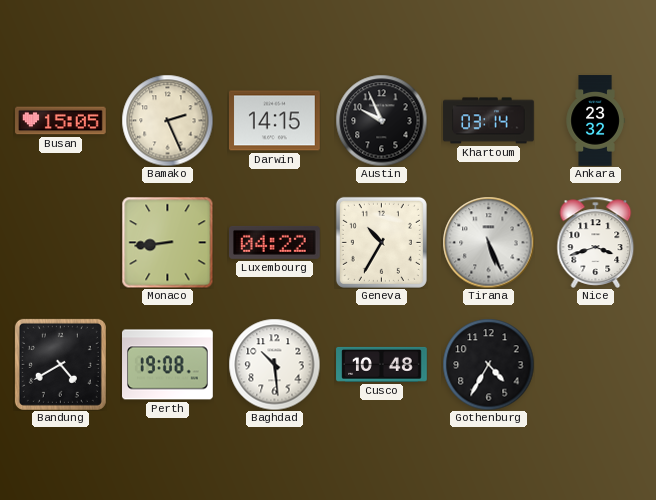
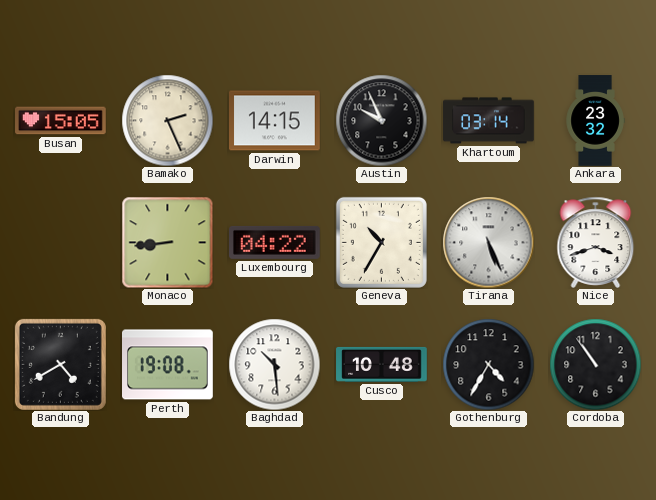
Cordoba: none -> 10:54 (595, 364)
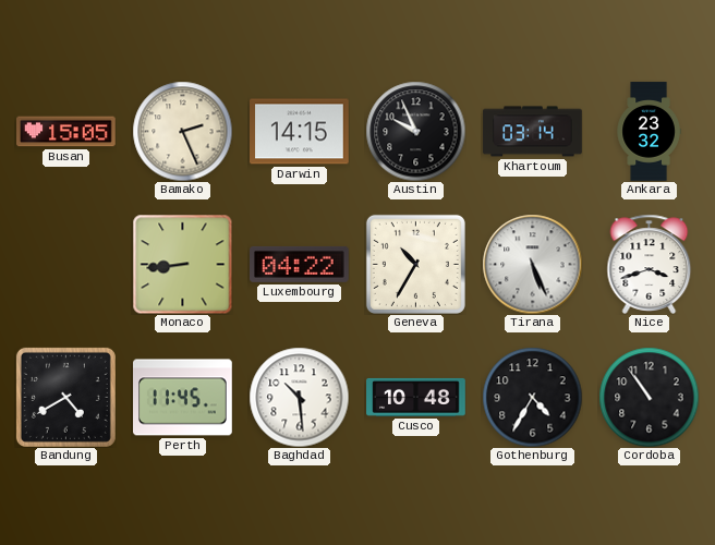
Perth: 19:08 -> 11:45 (183, 398)
